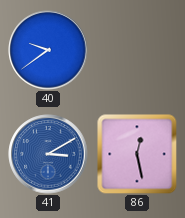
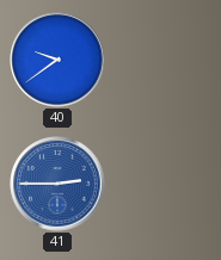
41: 3:10 -> 2:45 (57, 184)
86: 12:28 -> none (137, 154)
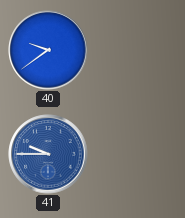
41: 2:45 -> 9:45 (48, 154)
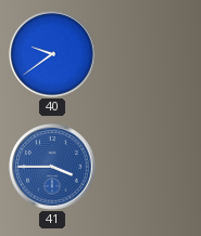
41: 9:45 -> 3:45 (52, 167)
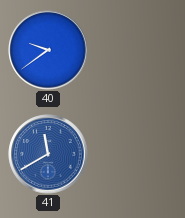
41: 3:45 -> 11:40 (48, 154)
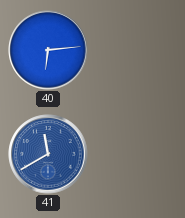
40: 9:39 -> 6:14 (48, 50)
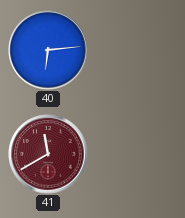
41 dial: blue -> burgundy (48, 154)
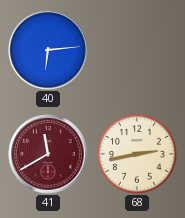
68: none -> 2:43 (137, 154)
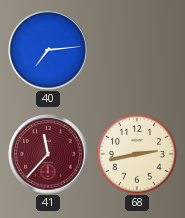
40: 6:14 -> 7:14 (48, 50)
41: 11:40 -> 11:37 (48, 154)
